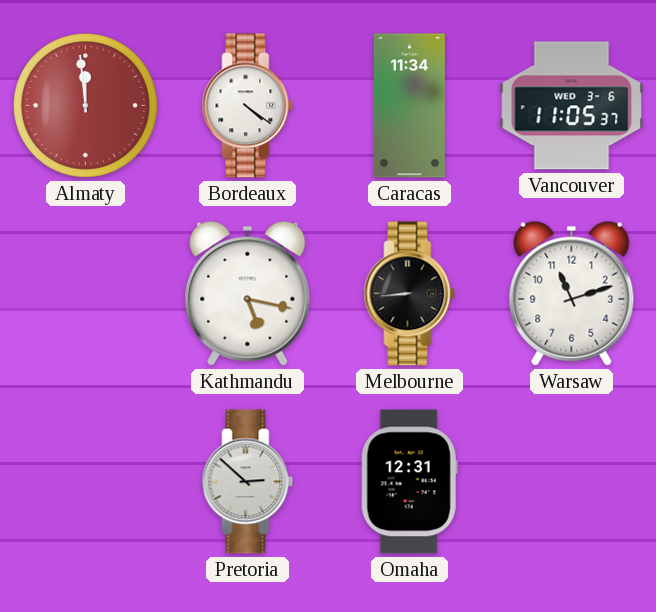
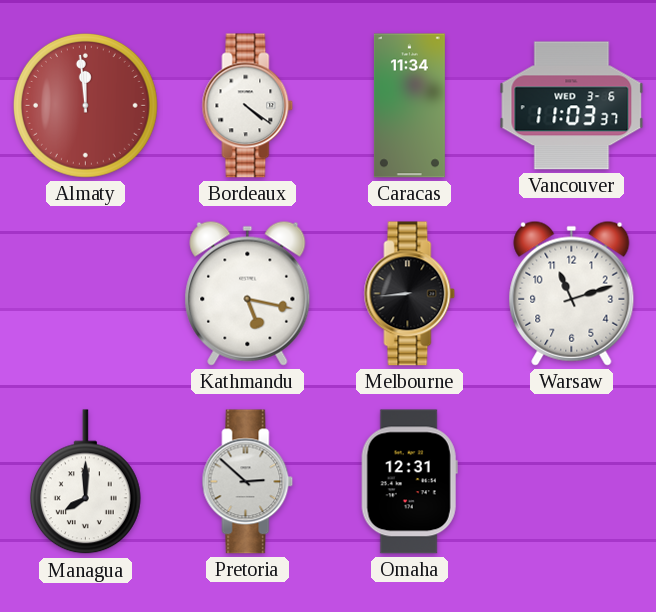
Vancouver: 11:05 -> 11:03 (572, 106)
Managua: none -> 8:00 (85, 482)
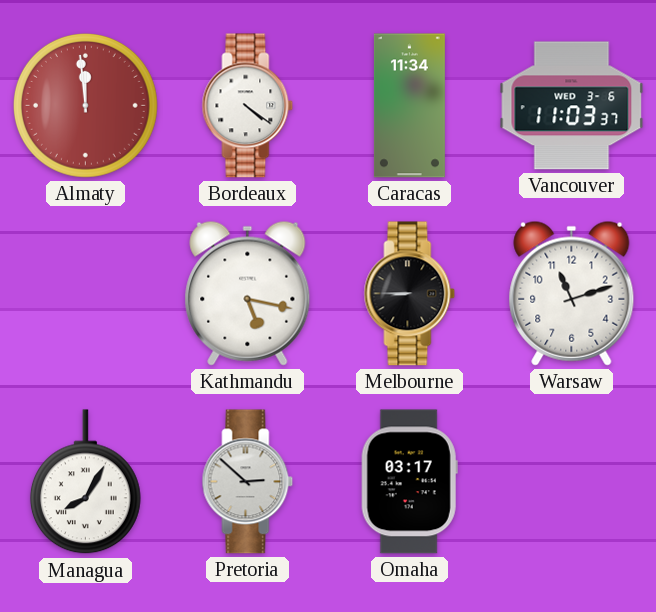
Melbourne: 8:44 -> 8:45 (410, 294)
Managua: 8:00 -> 8:05 (85, 482)
Omaha: 12:31 -> 03:17 (409, 482)
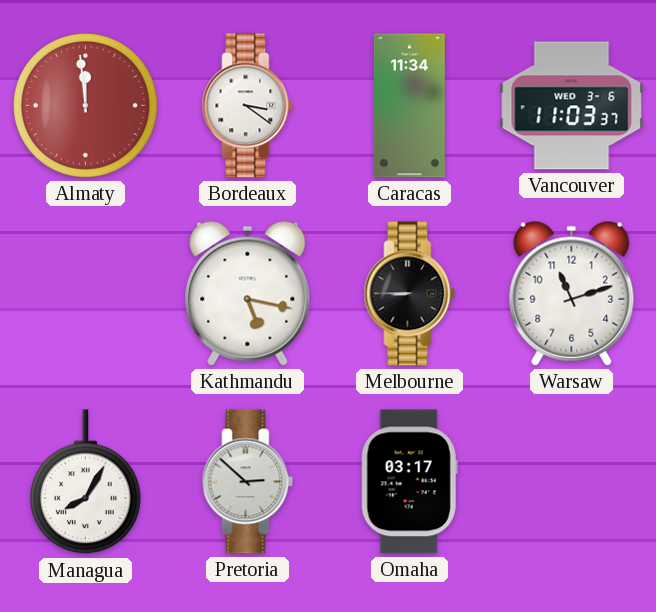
Bordeaux: 4:21 -> 3:21 (248, 106)
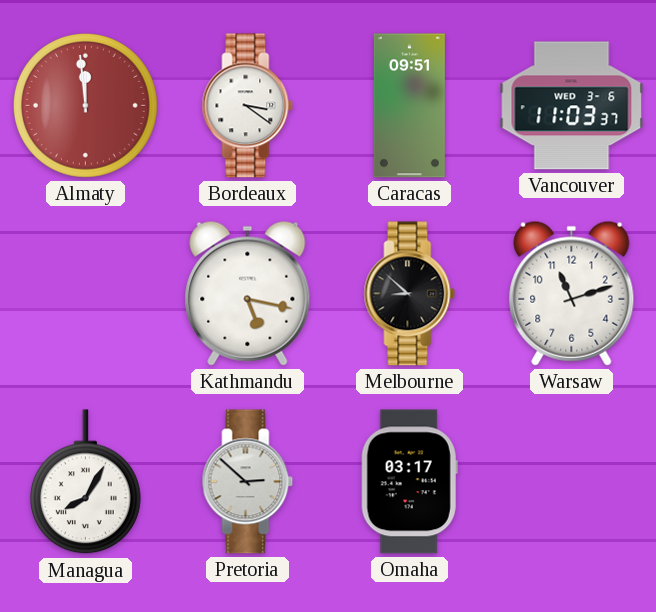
Caracas: 11:34 -> 09:51 (409, 106)
Melbourne: 8:45 -> 8:52 (410, 294)
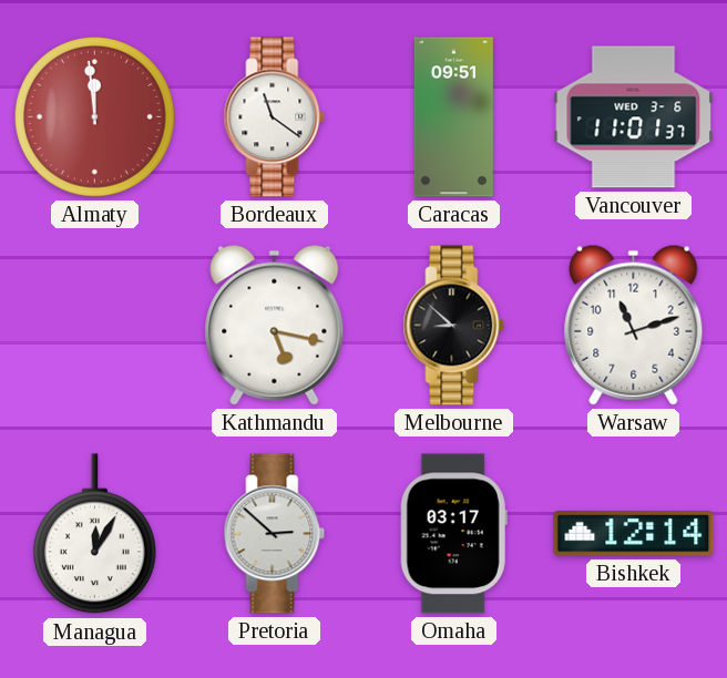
Bordeaux: 3:21 -> 11:21 (275, 117)
Vancouver: 11:03 -> 11:01 (634, 117)
Managua: 8:05 -> 12:05 (94, 534)
Bishkek: none -> 12:14 (634, 534)
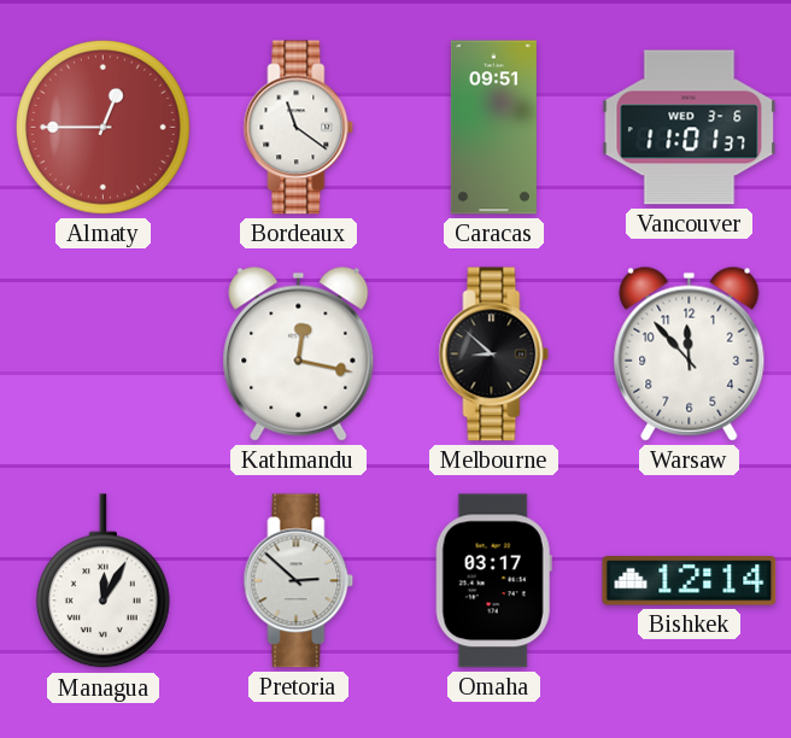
Almaty: 11:59 -> 12:45 (102, 127)
Kathmandu: 5:17 -> 12:17 (299, 353)
Warsaw: 11:12 -> 11:53 (690, 353)
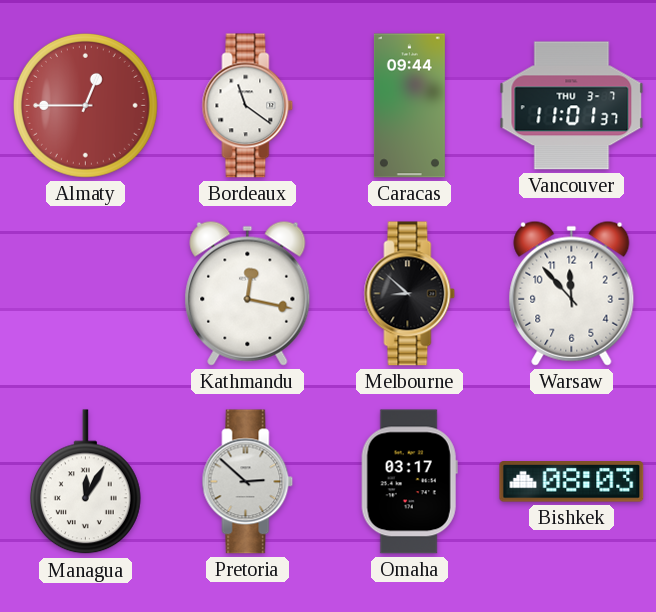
Caracas: 09:51 -> 09:44 (409, 106)
Vancouver date: WED 3-6 -> THU 3-7 (572, 106)
Bishkek: 12:14 -> 08:03 (572, 482)
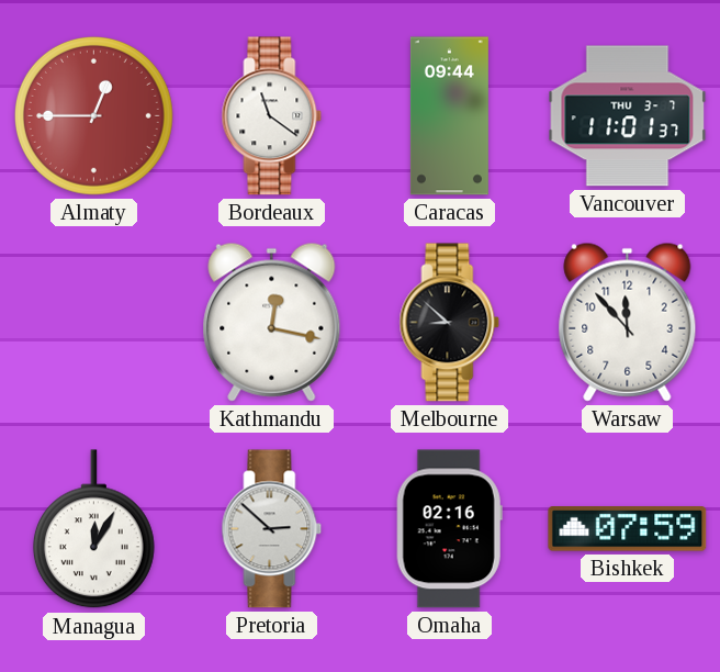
Omaha: 03:17 -> 02:16 (449, 529)
Bishkek: 08:03 -> 07:59 (628, 529)
